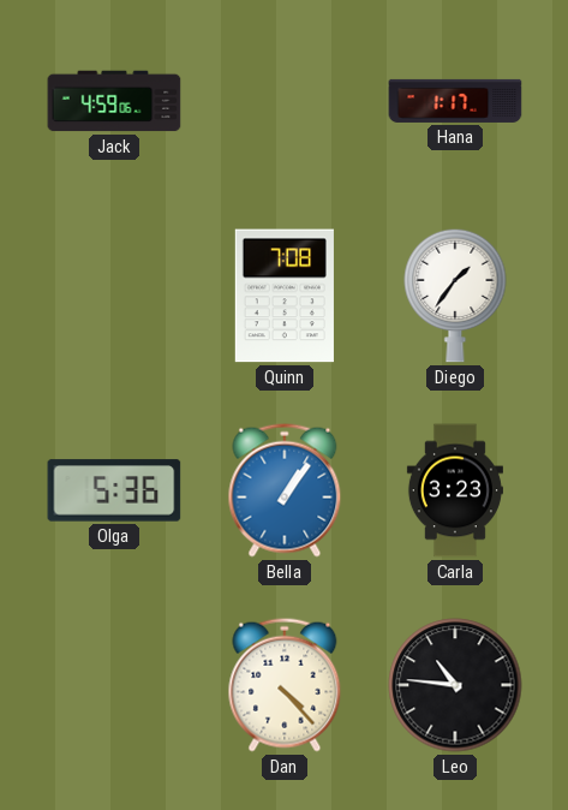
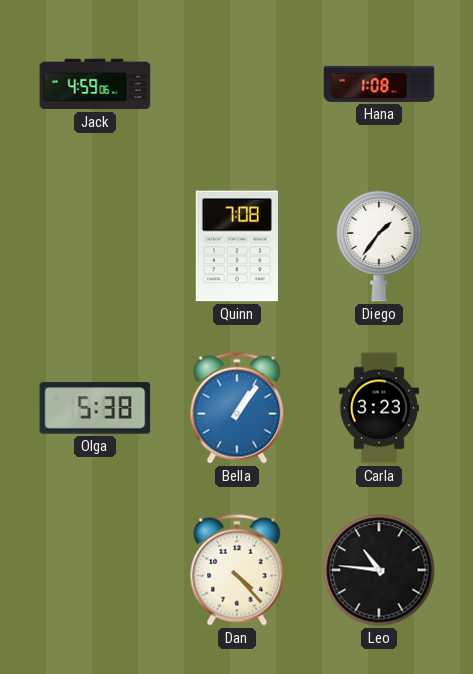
Hana: 1:17 -> 1:08 (379, 84)
Olga: 5:36 -> 5:38 (95, 408)
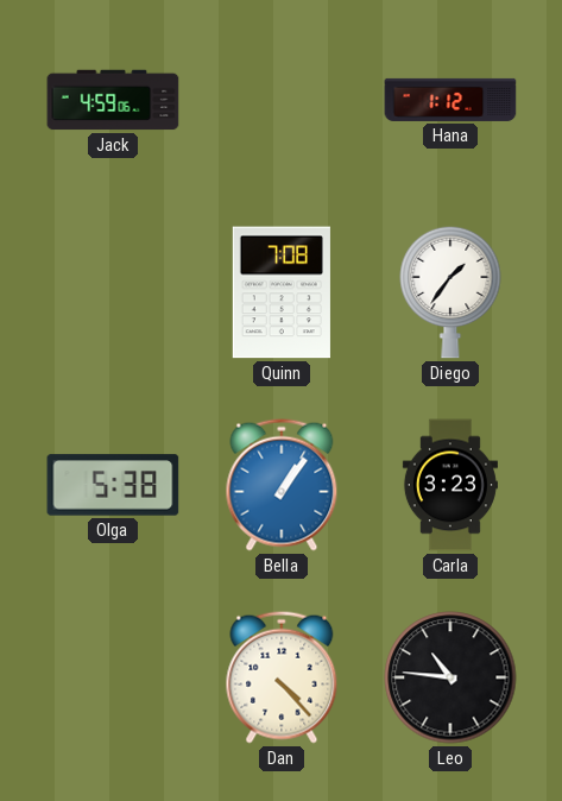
Hana: 1:08 -> 1:12 (450, 100)
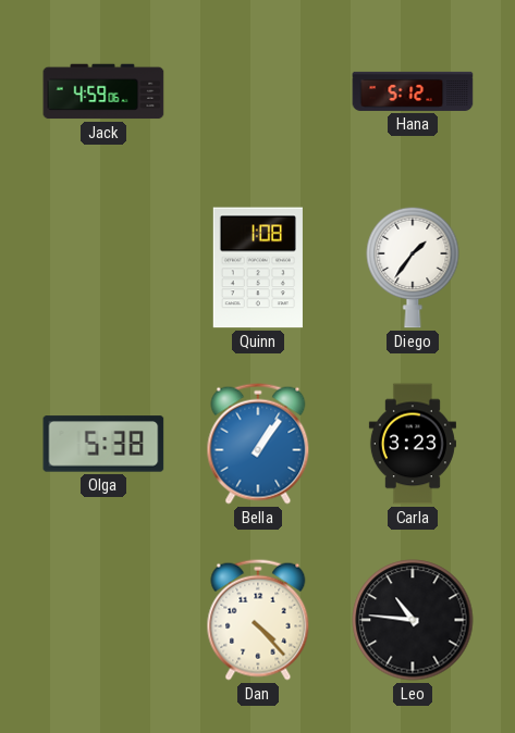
Hana: 1:12 -> 5:12 (413, 91)
Quinn: 7:08 -> 1:08 (258, 268)
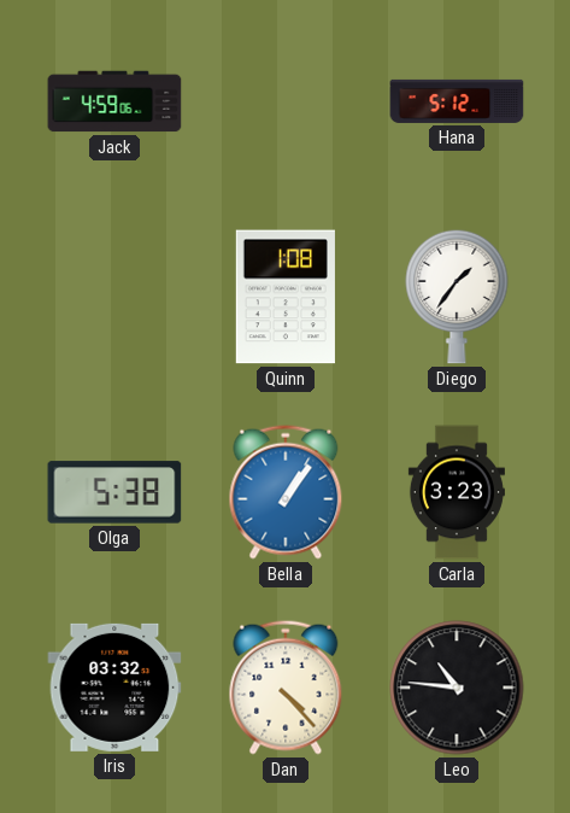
Iris: none -> 03:32 (114, 688)
